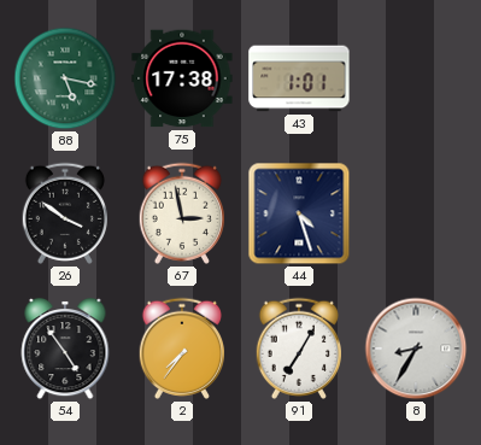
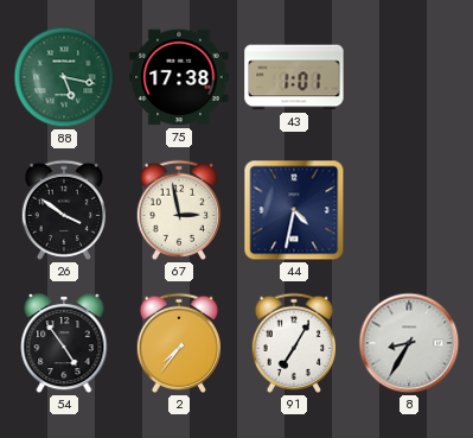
44: 4:27 -> 4:32 (294, 210)
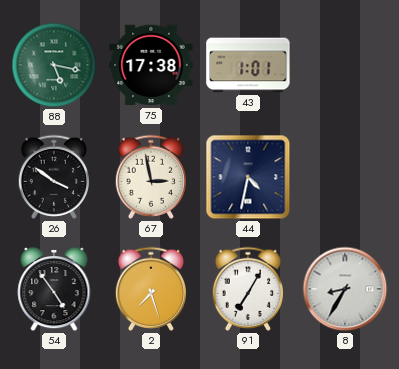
2: 7:36 -> 7:27 (150, 289)
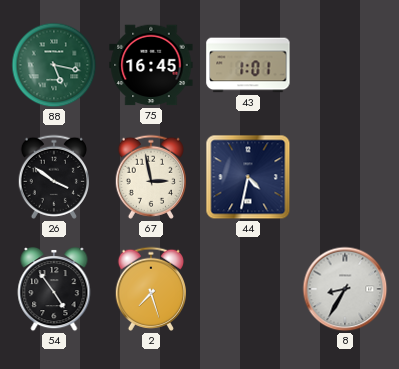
75: 17:38 -> 16:45 (151, 65)
91: 7:05 -> none (247, 289)
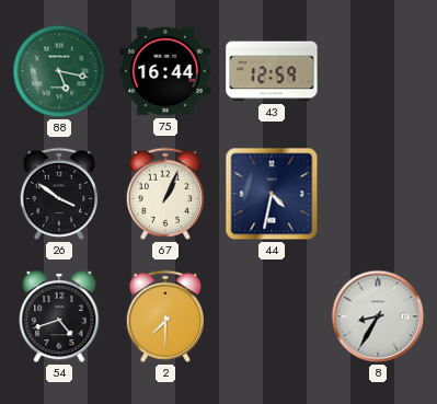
75: 16:45 -> 16:44 (165, 71)
43: 1:01 -> 12:59 (272, 71)
67: 2:58 -> 1:04 (164, 194)
54: 4:54 -> 4:42 (59, 316)
2: 7:27 -> 7:30 (164, 316)
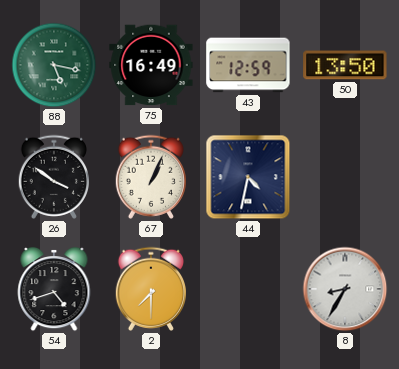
75: 16:44 -> 16:49 (151, 65)
50: none -> 13:50 (345, 65)
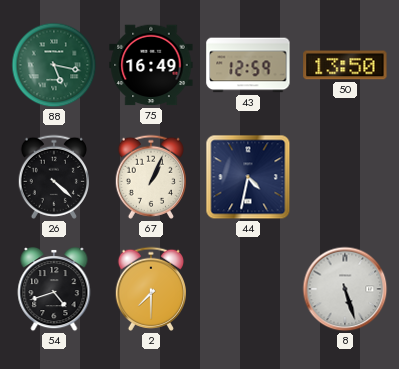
26: 3:51 -> 4:22 (53, 177)
8: 8:35 -> 5:27 (345, 289)
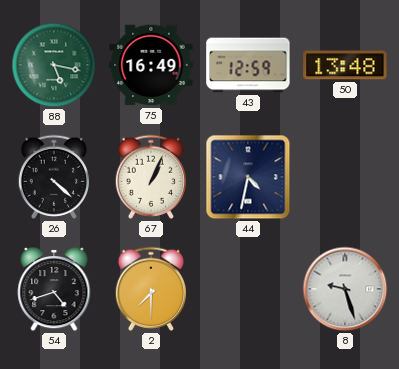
50: 13:50 -> 13:48 (345, 65)
8: 5:27 -> 9:27 (345, 289)
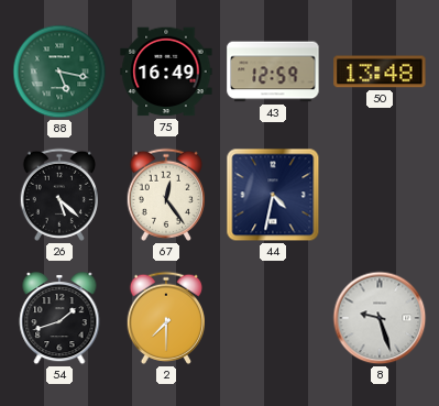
26: 4:22 -> 5:22 (58, 195)
67: 1:04 -> 12:24 (165, 195)
54: 4:42 -> 1:42 (59, 318)
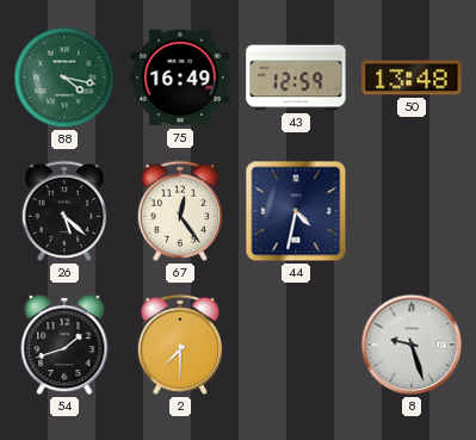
88: 5:17 -> 4:17 (64, 78)
